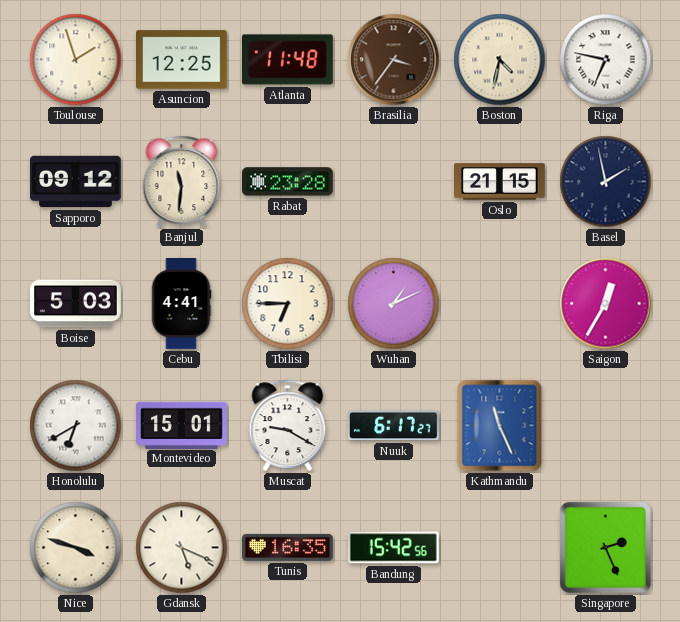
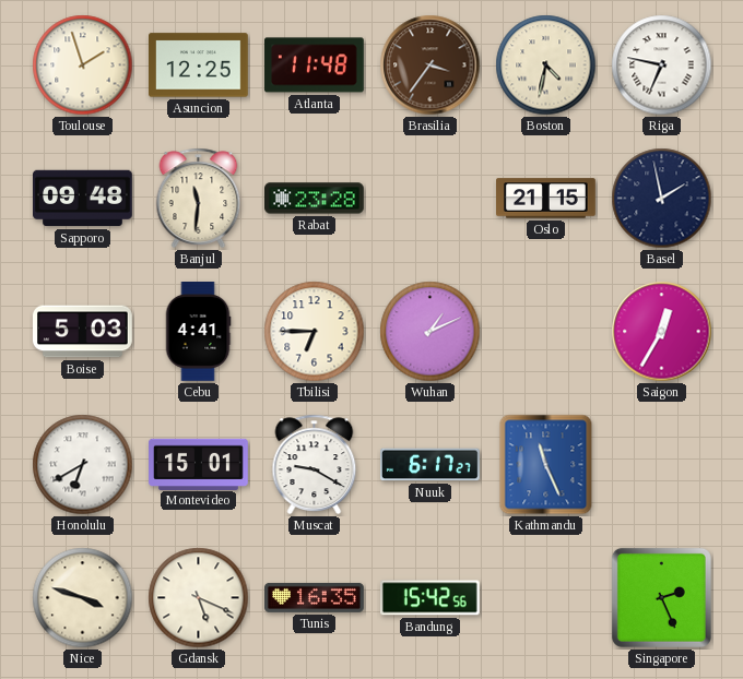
Sapporo: 09:12 -> 09:48 (83, 199)
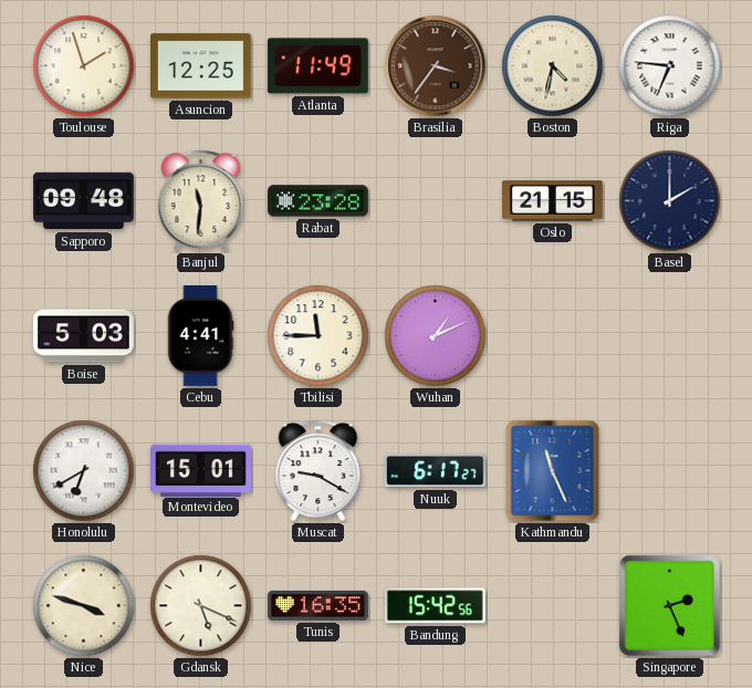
Atlanta: 11:48 -> 11:49 (317, 66)
Riga: 6:47 -> 6:46 (670, 66)
Basel: 1:58 -> 2:00 (670, 201)
Tbilisi: 6:45 -> 11:45 (318, 336)
Saigon: 12:35 -> none (662, 332)
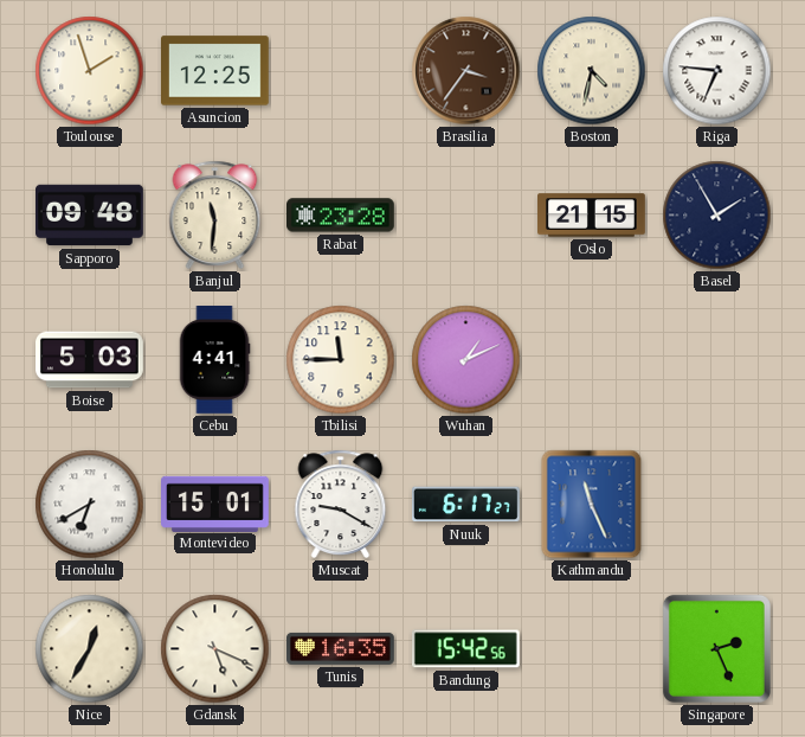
Atlanta: 11:49 -> none (317, 66)
Basel: 2:00 -> 1:55 (717, 216)
Nice: 3:48 -> 12:35 (90, 649)
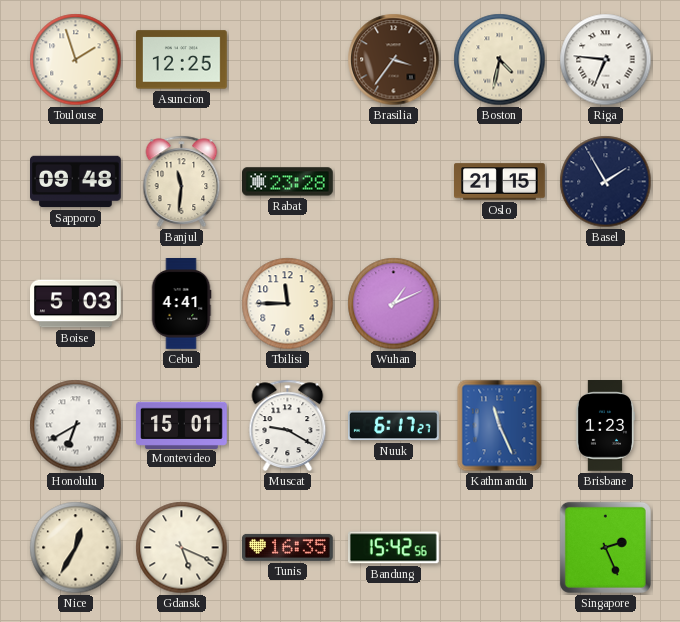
Brisbane: none -> 1:23 (605, 426)
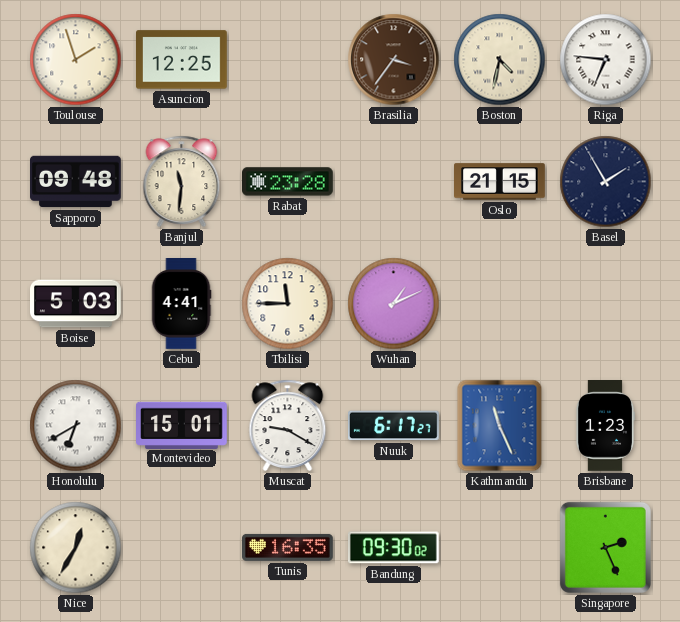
Gdansk: 5:19 -> none (182, 548)
Bandung: 15:42 -> 09:30 (393, 548)
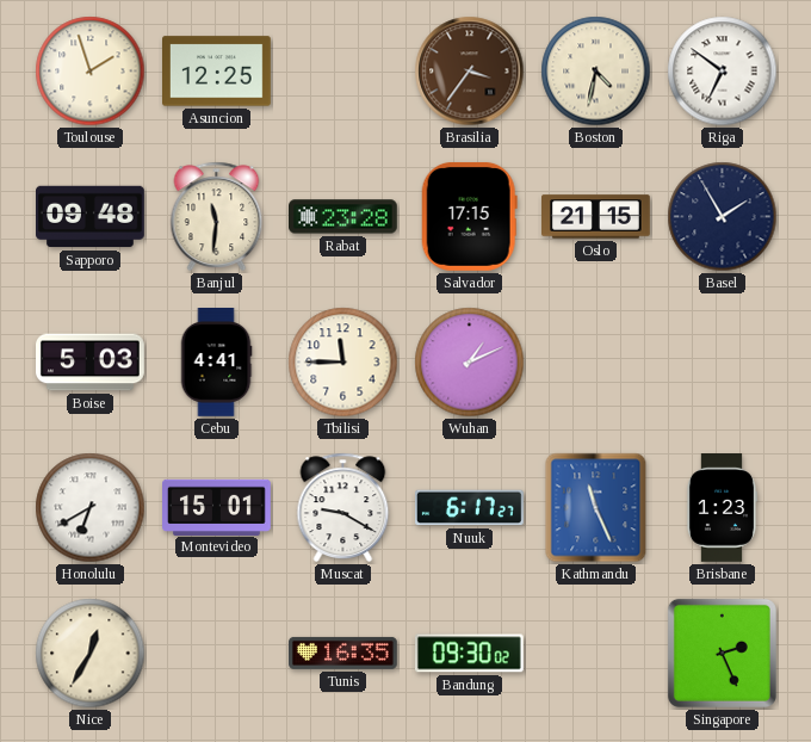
Riga: 6:46 -> 6:51 (723, 72)
Salvador: none -> 17:15 (469, 216)
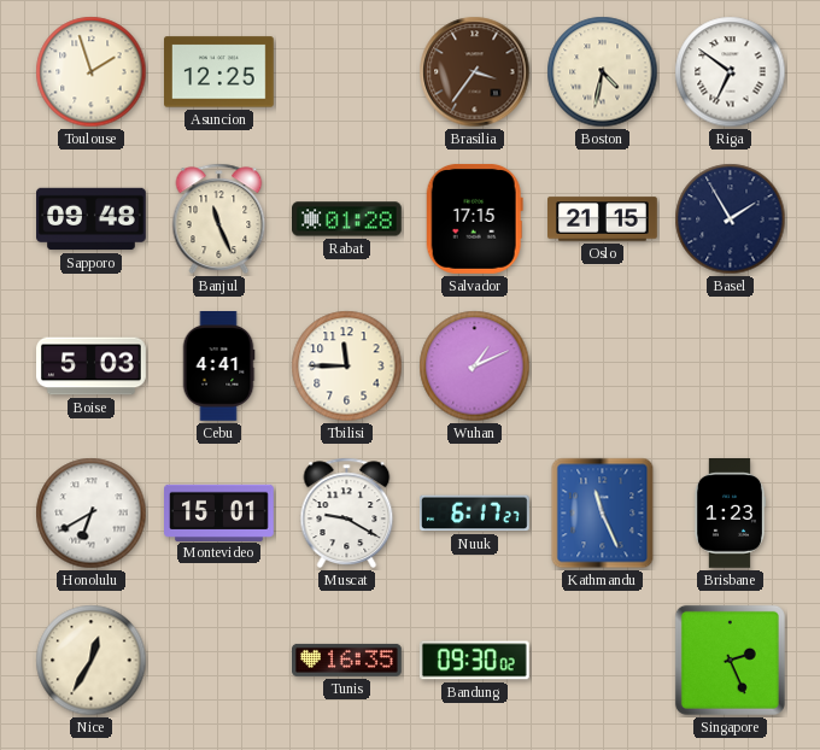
Banjul: 11:31 -> 11:26 (219, 218)
Rabat: 23:28 -> 01:28 (347, 219)
